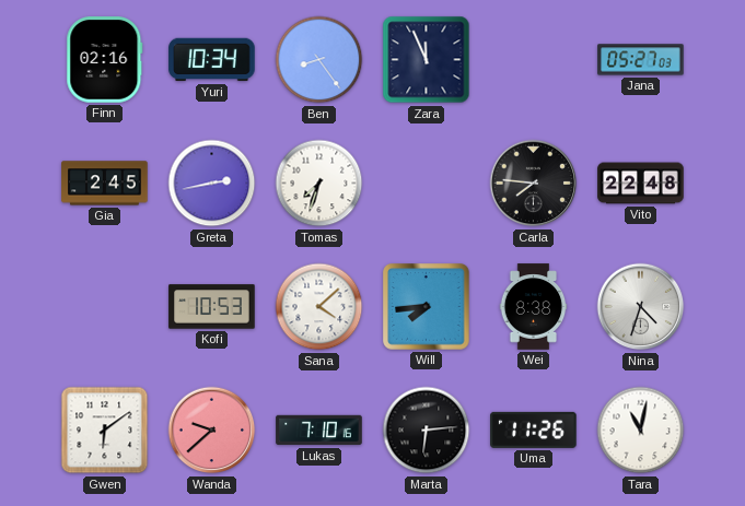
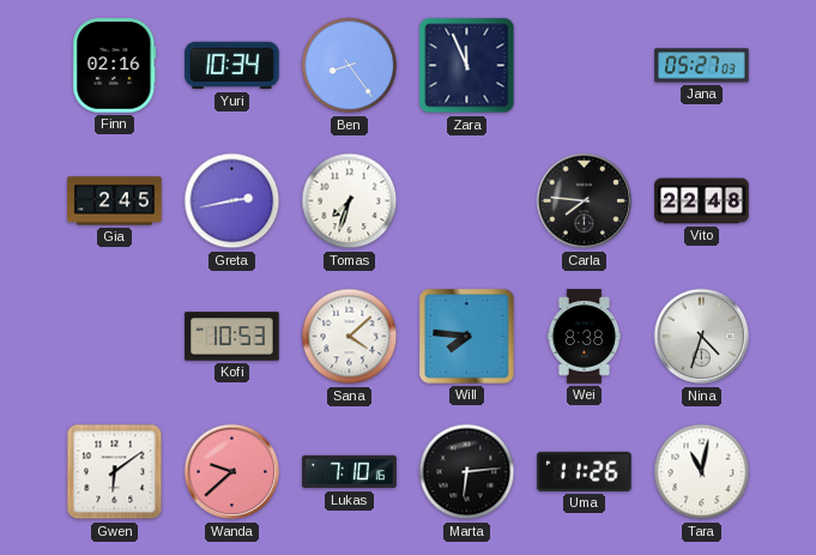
Will: 7:44 -> 7:46 (467, 337)
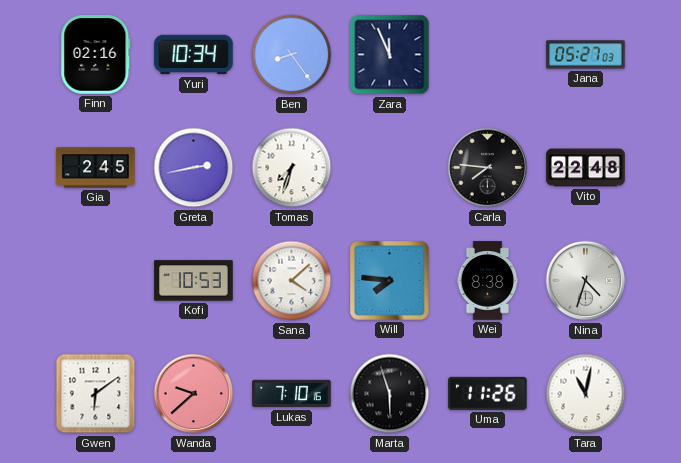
Marta: 6:14 -> 5:57 (390, 394)
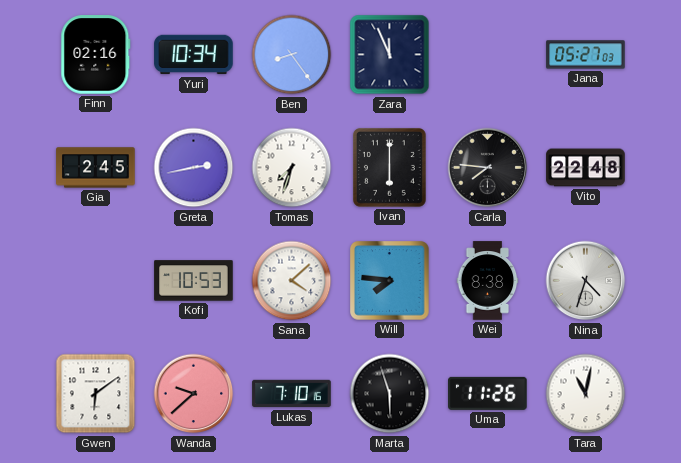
Ivan: none -> 6:00 (389, 167)
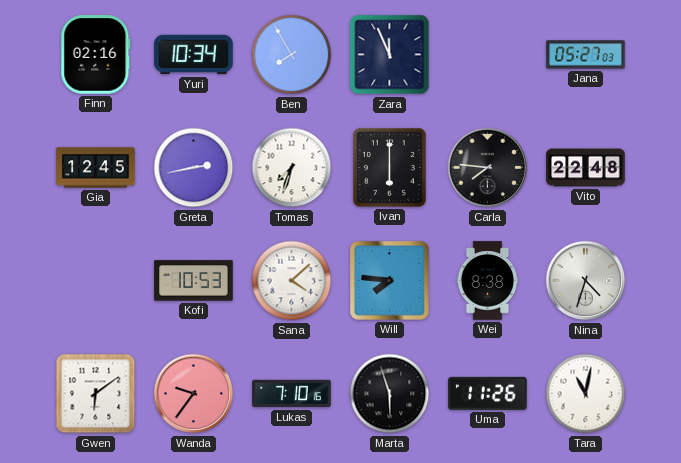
Ben: 8:24 -> 7:55 (292, 55)
Gia: 2:45 -> 12:45 (96, 168)
Wanda: 9:38 -> 9:36 (194, 394)
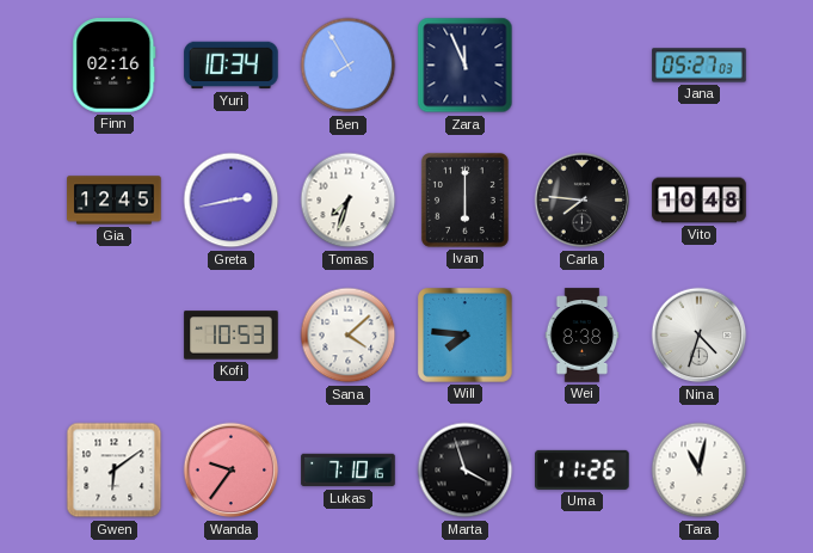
Vito: 22:48 -> 10:48 (700, 201)
Marta: 5:57 -> 3:57 (466, 471)
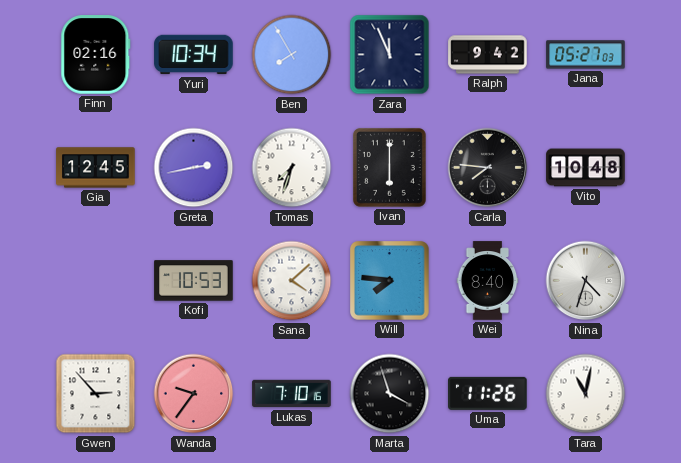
Ralph: none -> 9:42 (488, 55)
Wei: 8:38 -> 8:40 (488, 281)
Gwen: 6:09 -> 2:53 (96, 394)
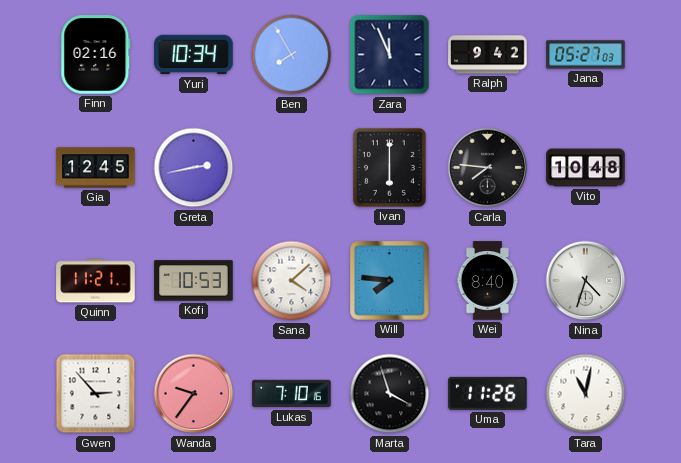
Tomas: 7:33 -> none (292, 168)
Quinn: none -> 11:21 (96, 281)
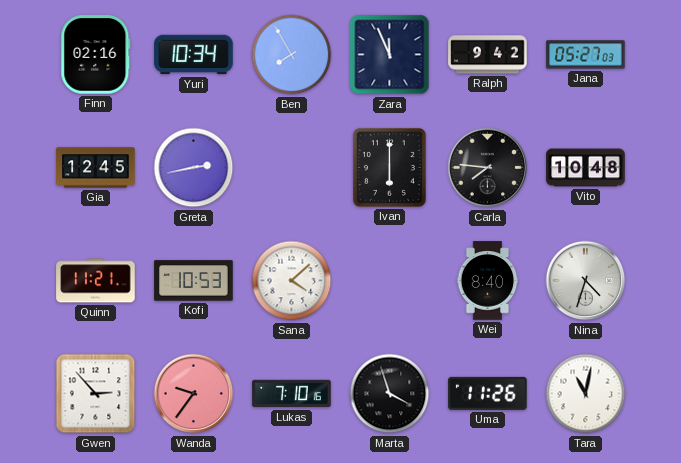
Will: 7:46 -> none (390, 281)
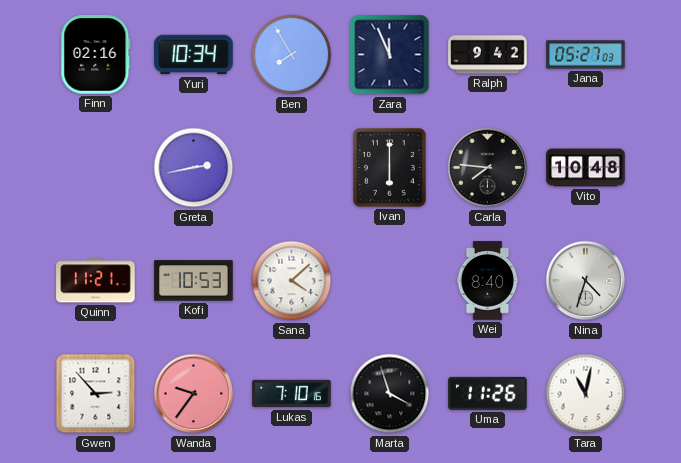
Gia: 12:45 -> none (96, 168)
